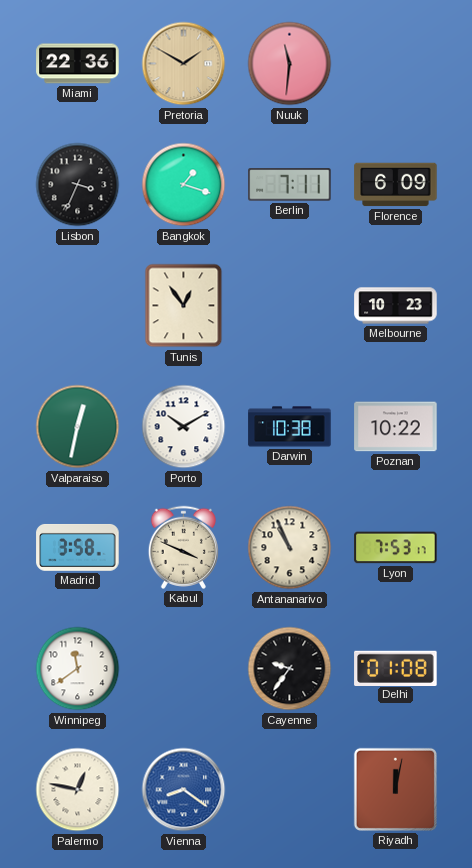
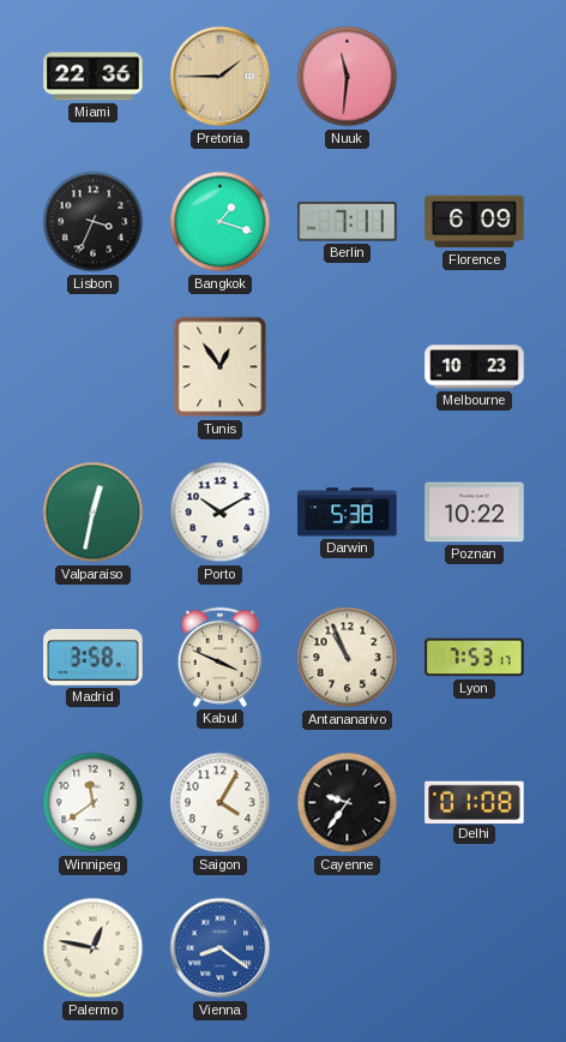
Pretoria: 1:50 -> 1:45 (221, 77)
Darwin: 10:38 -> 5:38 (348, 513)
Saigon: none -> 4:05 (221, 803)
Riyadh: 12:02 -> none (395, 789)
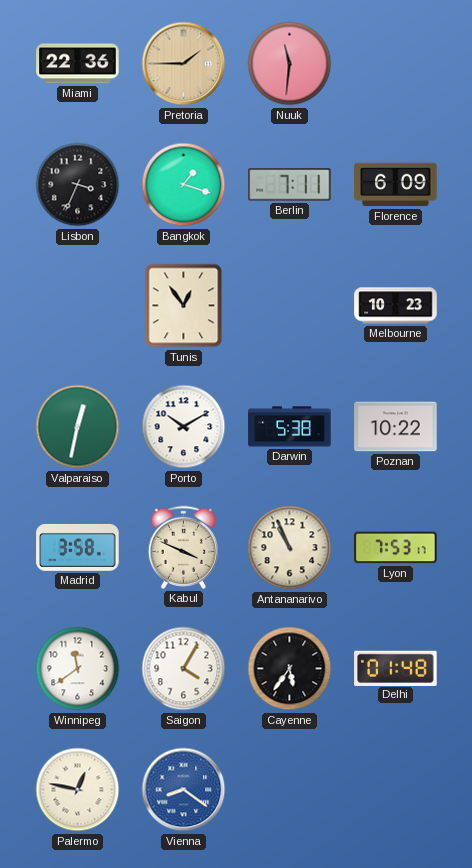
Cayenne: 9:36 -> 5:36 (290, 669)
Delhi: 01:08 -> 01:48 (396, 668)
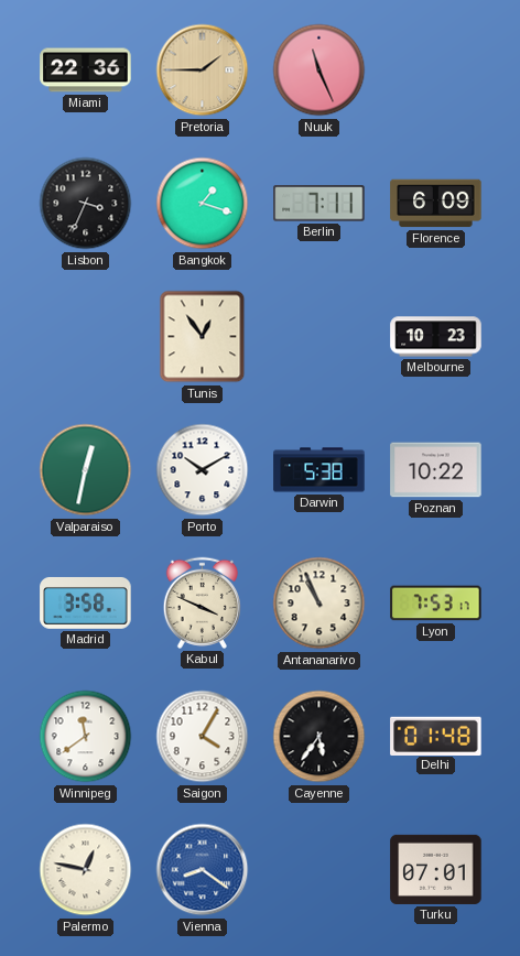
Nuuk: 11:31 -> 11:26 (319, 70)
Turku: none -> 07:01 (436, 869)
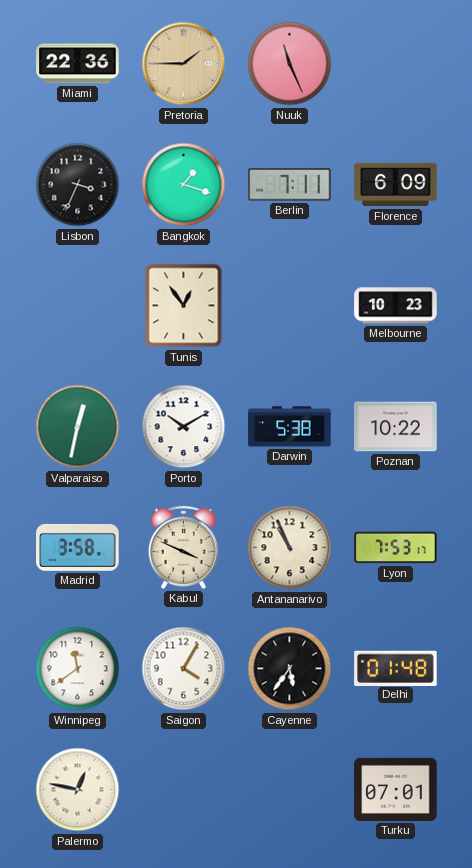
Vienna: 8:21 -> none (203, 870)
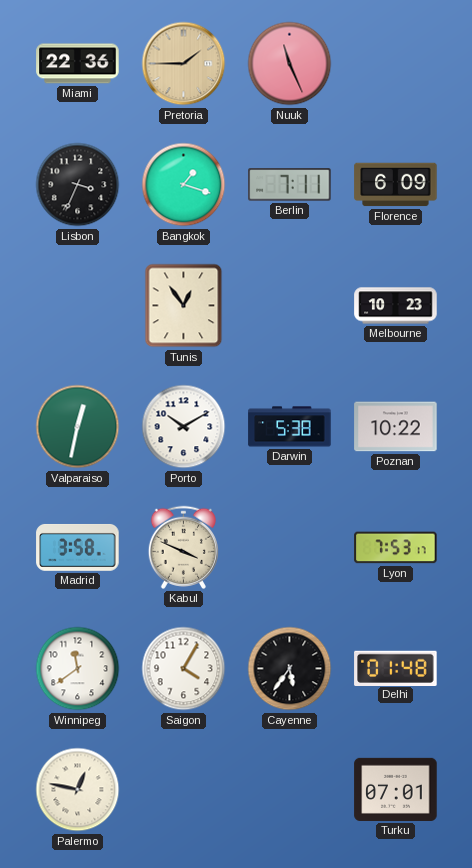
Antananarivo: 10:56 -> none (290, 548)
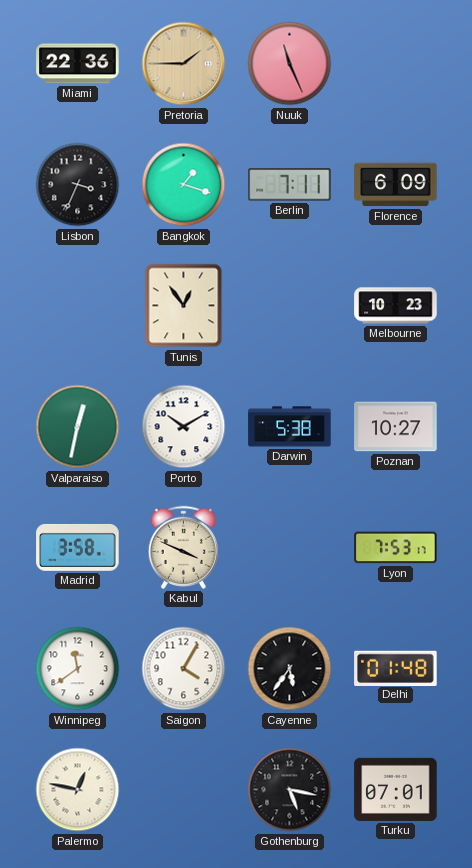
Poznan: 10:22 -> 10:27 (396, 427)
Gothenburg: none -> 5:17 (290, 790)
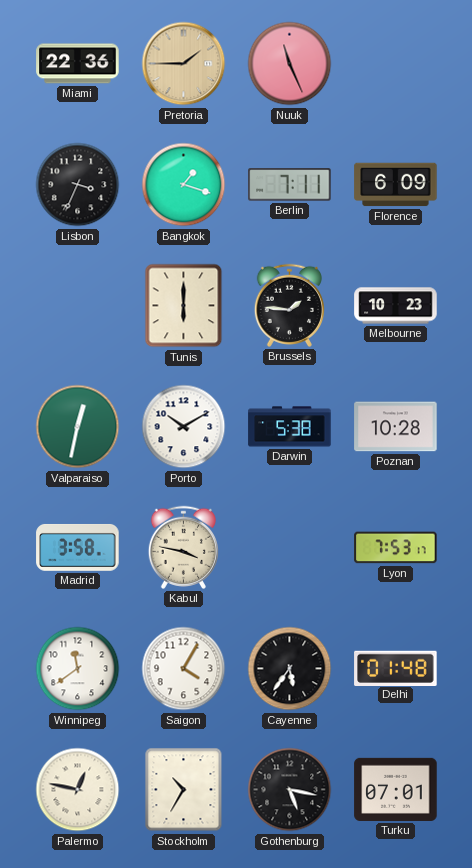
Tunis: 12:54 -> 6:00 (184, 306)
Brussels: none -> 1:46 (289, 305)
Poznan: 10:27 -> 10:28 (396, 427)
Kabul: 3:49 -> 3:47 (183, 547)
Stockholm: none -> 10:35 (184, 790)
